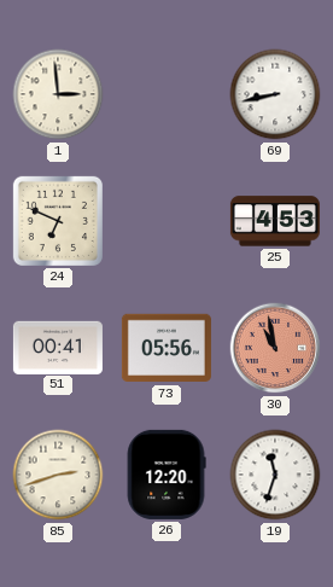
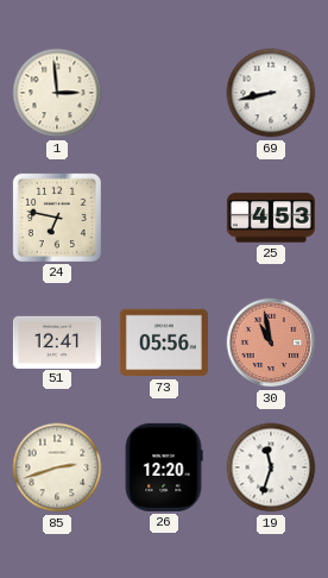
24: 6:49 -> 6:47 (57, 218)
51: 00:41 -> 12:41 (57, 341)
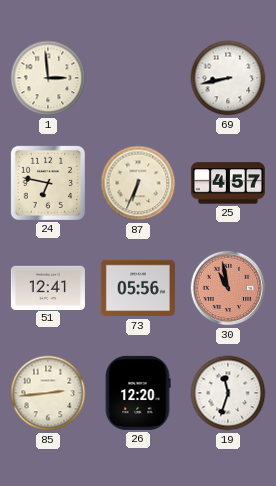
87: none -> 6:34 (138, 183)
25: 4:53 -> 4:57 (228, 183)
85: 2:42 -> 2:44 (48, 393)
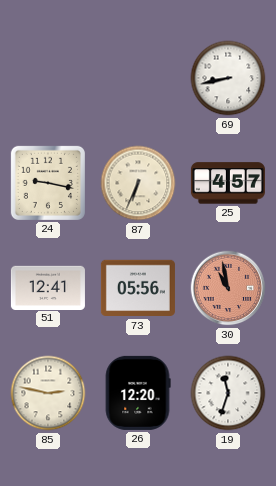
1: 2:59 -> none (48, 78)
24: 6:47 -> 9:17 (48, 183)
85: 2:44 -> 2:47 (48, 393)
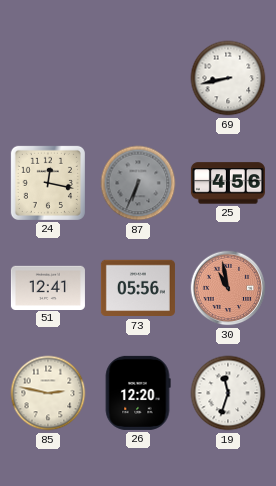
24: 9:17 -> 12:17 (48, 183)
87 dial: cream -> grey (138, 183)
25: 4:57 -> 4:56 (228, 183)
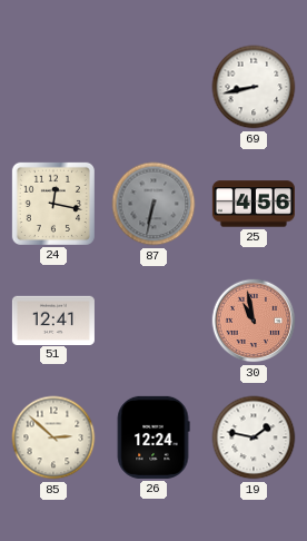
87: 6:34 -> 6:32 (153, 204)
73: 05:56 -> none (138, 288)
85: 2:47 -> 2:52 (53, 437)
26: 12:20 -> 12:24 (153, 437)
19: 11:33 -> 1:47 (254, 437)
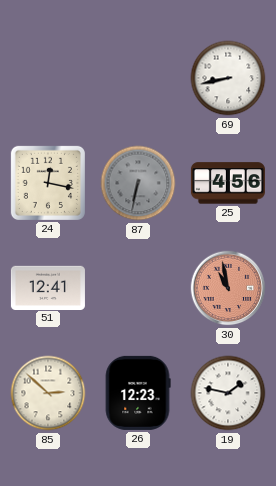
26: 12:24 -> 12:23 (138, 393)
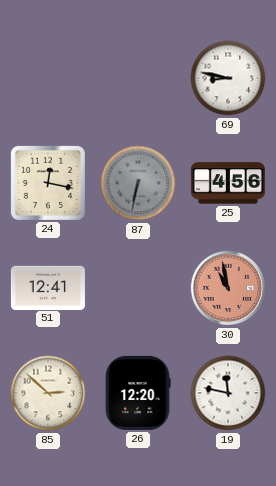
69: 8:43 -> 8:47 (228, 78)
26: 12:23 -> 12:20 (138, 393)
19: 1:47 -> 11:47 (228, 393)
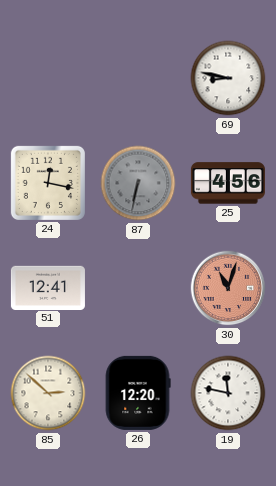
30: 10:58 -> 11:03 (228, 288)
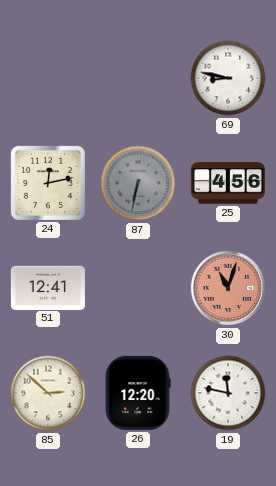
24: 12:17 -> 12:13 (48, 183)
